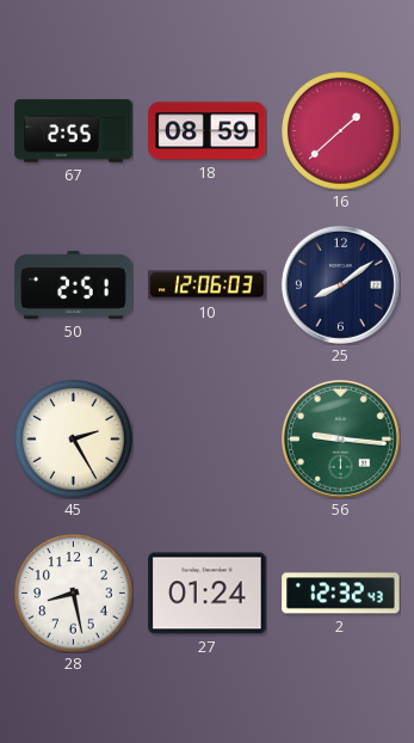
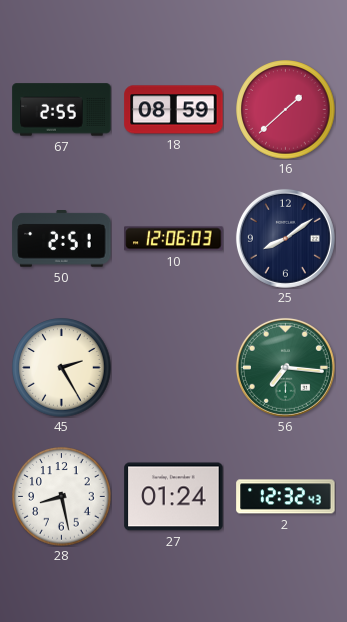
56: 9:16 -> 7:16 (285, 367)
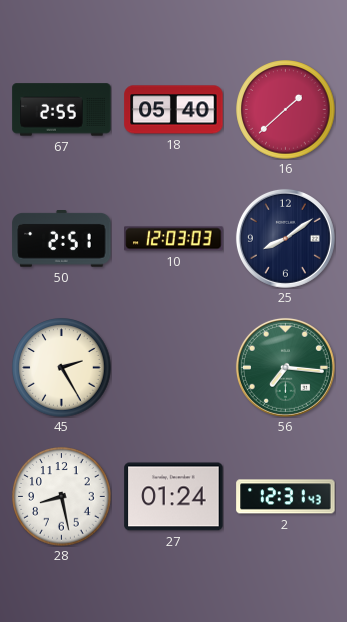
18: 08:59 -> 05:40 (174, 110)
10: 12:06 -> 12:03 (174, 239)
2: 12:32 -> 12:31 (286, 497)
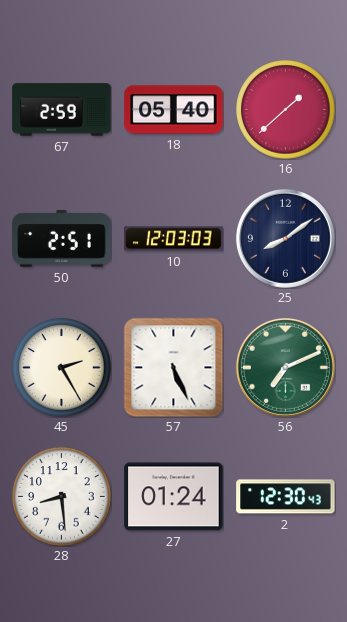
67: 2:55 -> 2:59 (62, 110)
57: none -> 5:26 (173, 367)
56: 7:16 -> 7:11 (285, 367)
28: 8:28 -> 8:29 (62, 497)
2: 12:31 -> 12:30 (286, 497)
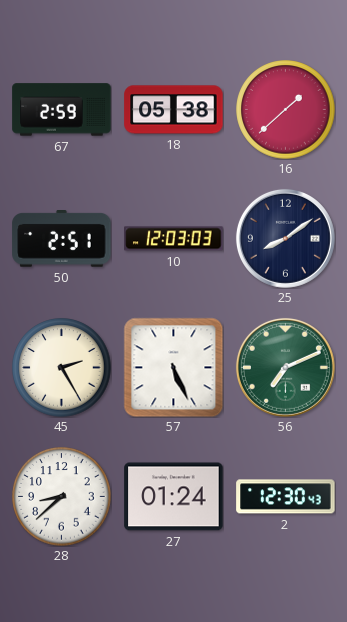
18: 05:40 -> 05:38 (174, 110)
28: 8:29 -> 8:38 (62, 497)
